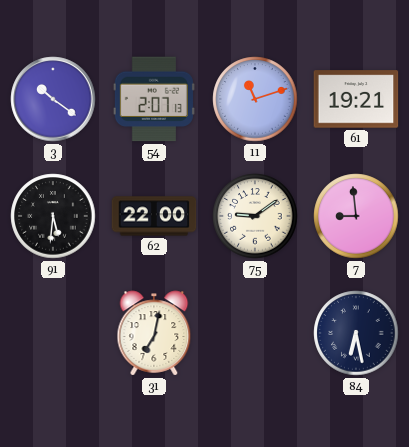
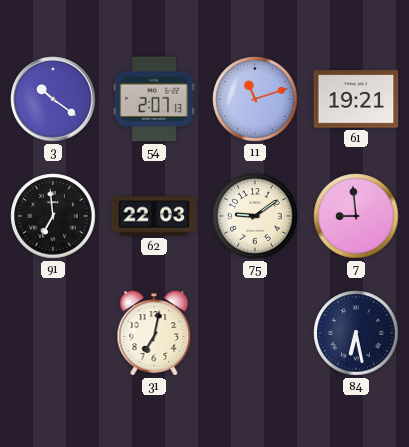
91: 5:31 -> 6:59 (53, 216)
62: 22:00 -> 22:03 (154, 216)
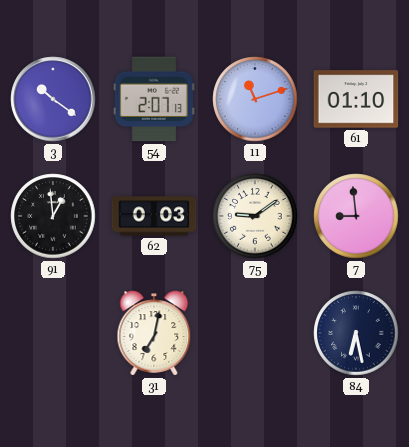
61: 19:21 -> 01:10 (356, 99)
91: 6:59 -> 12:59 (53, 216)
62: 22:03 -> 0:03 (154, 216)
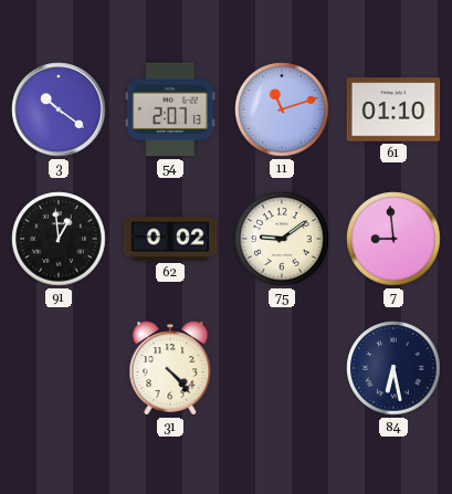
62: 0:03 -> 0:02 (170, 239)
31: 7:02 -> 4:23 (170, 368)
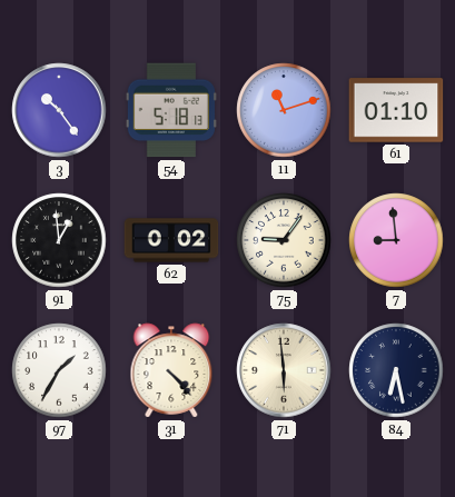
3: 10:21 -> 10:24 (59, 110)
54: 2:07 -> 5:18 (171, 110)
75: 9:09 -> 9:06 (284, 240)
97: none -> 1:35 (59, 370)
71: none -> 5:59 (284, 370)
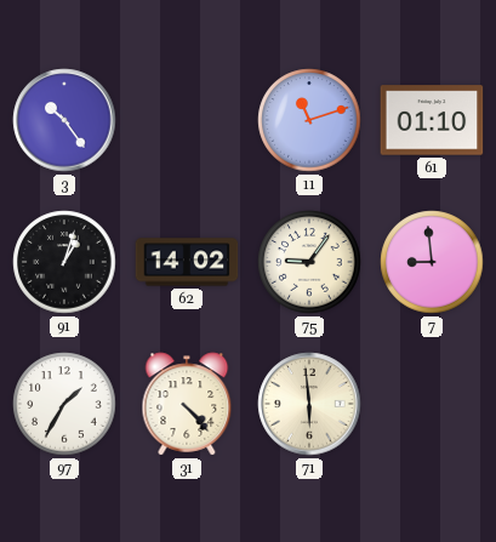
54: 5:18 -> none (171, 110)
91: 12:59 -> 1:03 (64, 262)
62: 0:02 -> 14:02 (187, 262)
84: 6:28 -> none (396, 370)
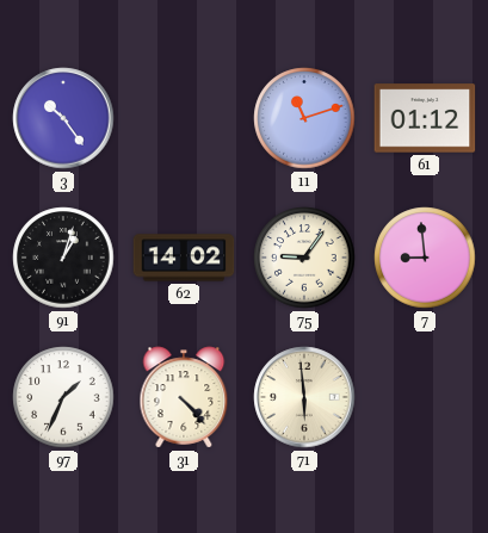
61: 01:10 -> 01:12 (425, 118)
97: 1:35 -> 1:34 (63, 397)
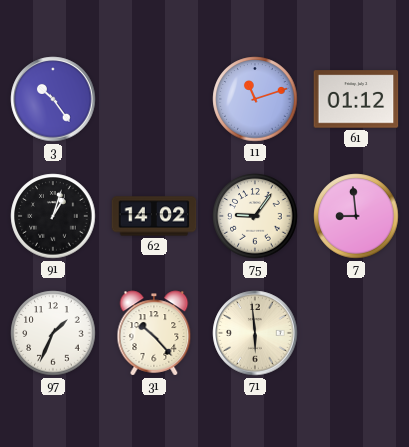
31: 4:23 -> 10:23 (154, 333)
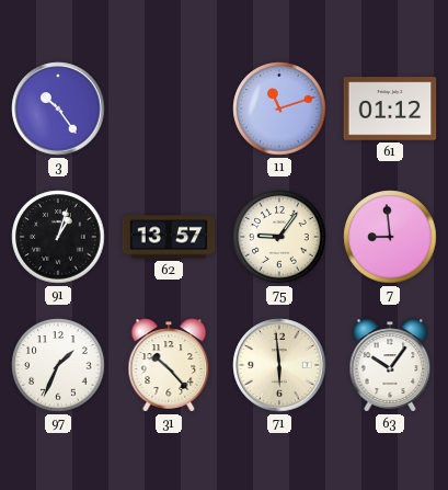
62: 14:02 -> 13:57 (169, 237)
63: none -> 10:06 (390, 365)
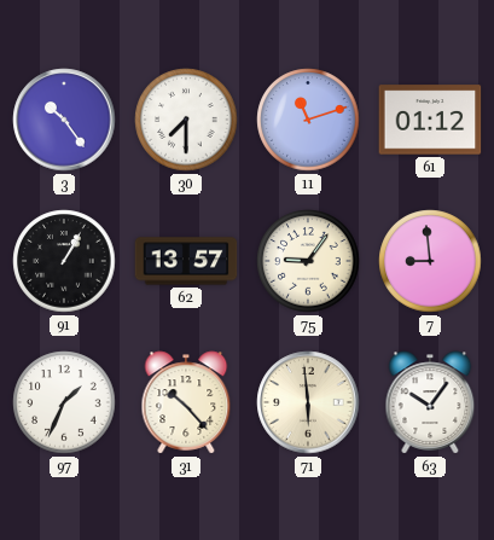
30: none -> 7:30 (186, 120)
91: 1:03 -> 1:05 (64, 261)
